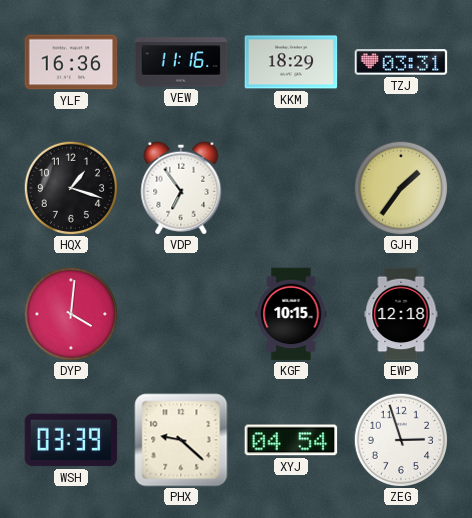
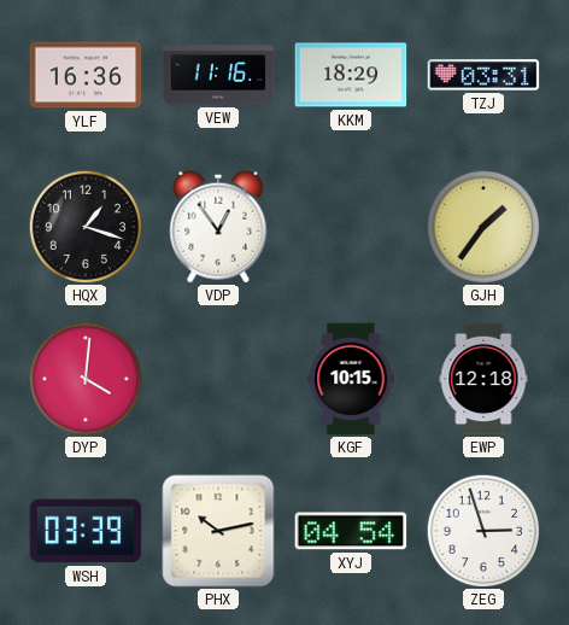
VDP: 6:54 -> 12:54 (218, 227)
PHX: 9:22 -> 10:13 (218, 531)
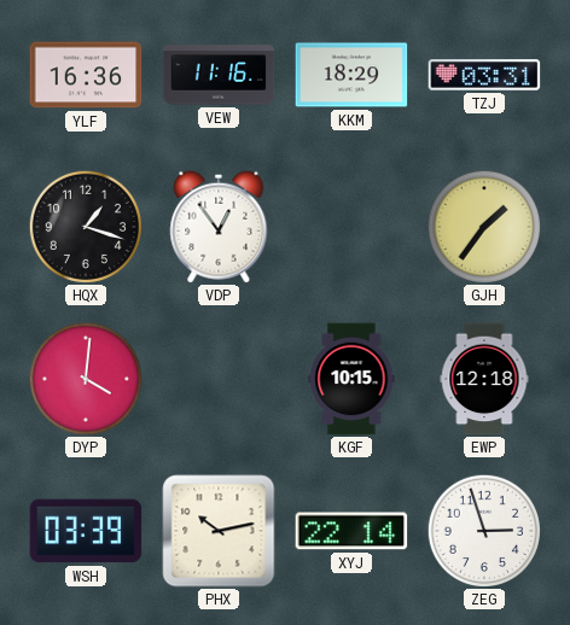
XYJ: 04:54 -> 22:14 (351, 531)
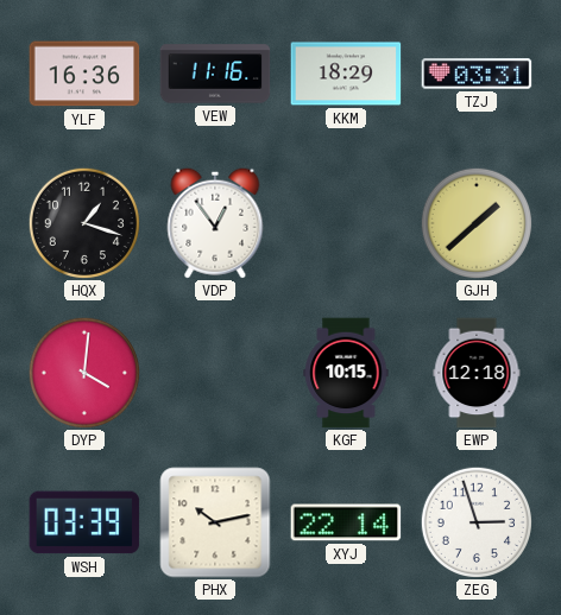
GJH: 1:36 -> 1:38 (475, 222)
